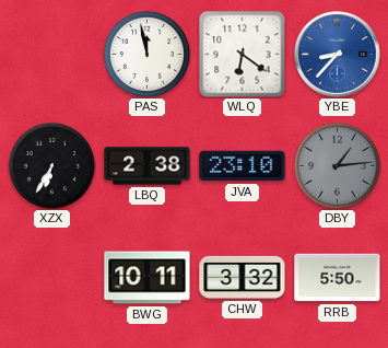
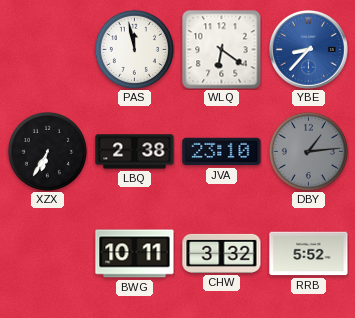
RRB: 5:50 -> 5:52 (309, 254)
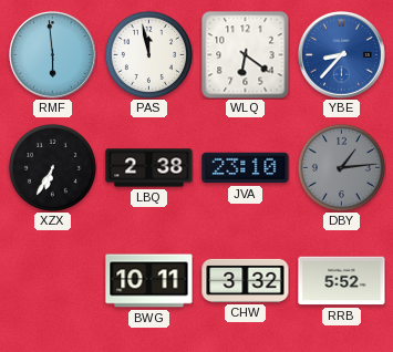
RMF: none -> 5:59 (53, 55)
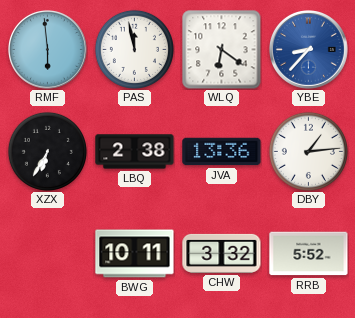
JVA: 23:10 -> 13:36 (222, 152)
DBY dial: grey -> white (308, 151)
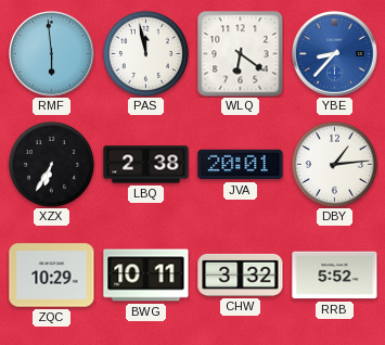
JVA: 13:36 -> 20:01 (241, 165)
ZQC: none -> 10:29 (52, 276)
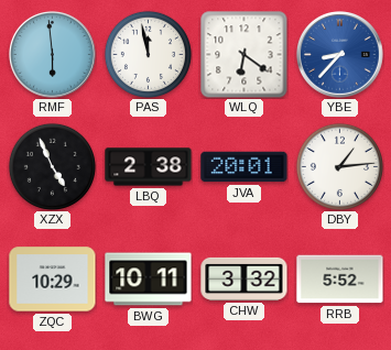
XZX: 6:35 -> 4:56 (52, 166)
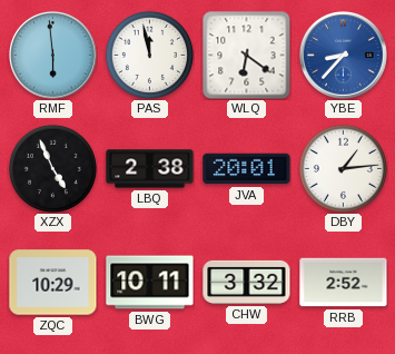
RRB: 5:52 -> 2:52 (344, 283)
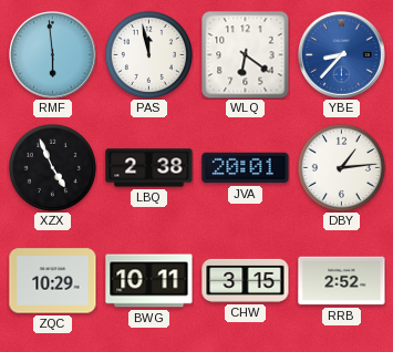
CHW: 3:32 -> 3:15 (246, 280)
